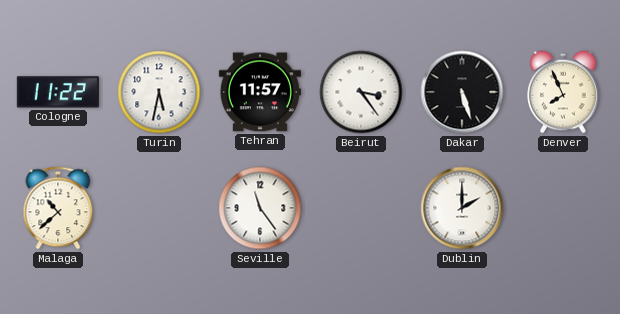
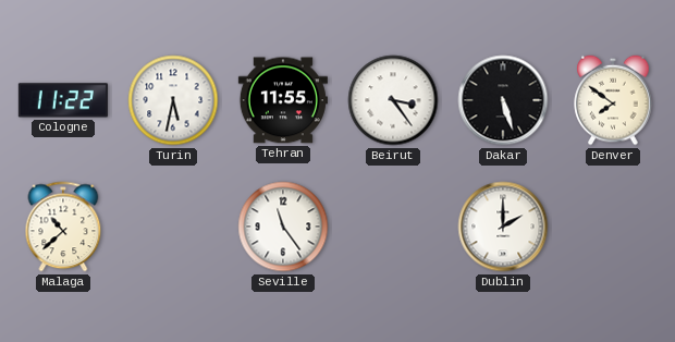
Tehran: 11:57 -> 11:55 (283, 100)
Denver: 7:56 -> 7:51 (613, 100)
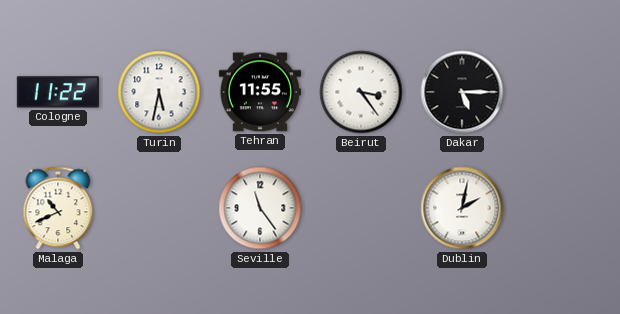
Dakar: 5:27 -> 5:15 (462, 92)
Denver: 7:51 -> none (613, 100)
Malaga: 10:38 -> 10:41 (58, 208)
Dublin: 2:00 -> 2:02 (462, 208)
